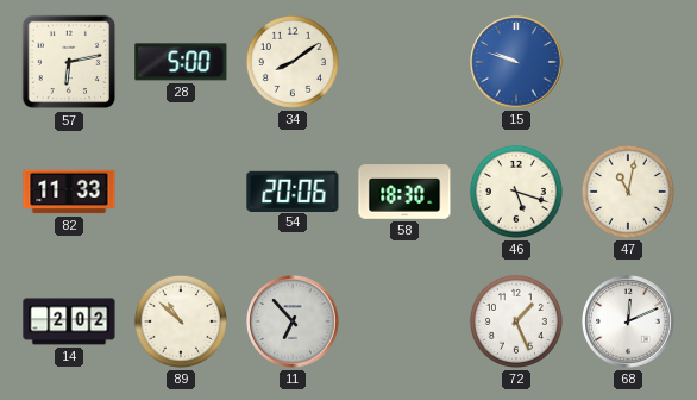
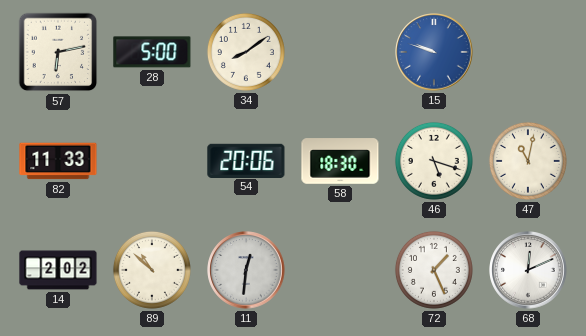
11: 6:53 -> 12:31 (246, 270)
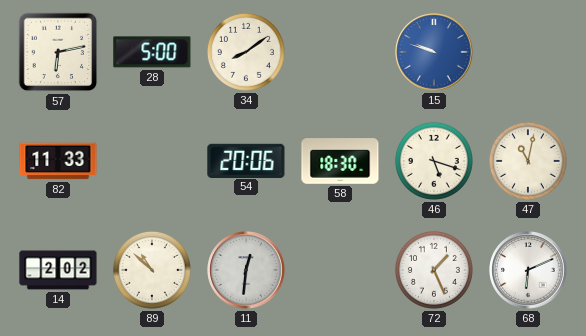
68: 12:11 -> 6:11 (528, 270)
